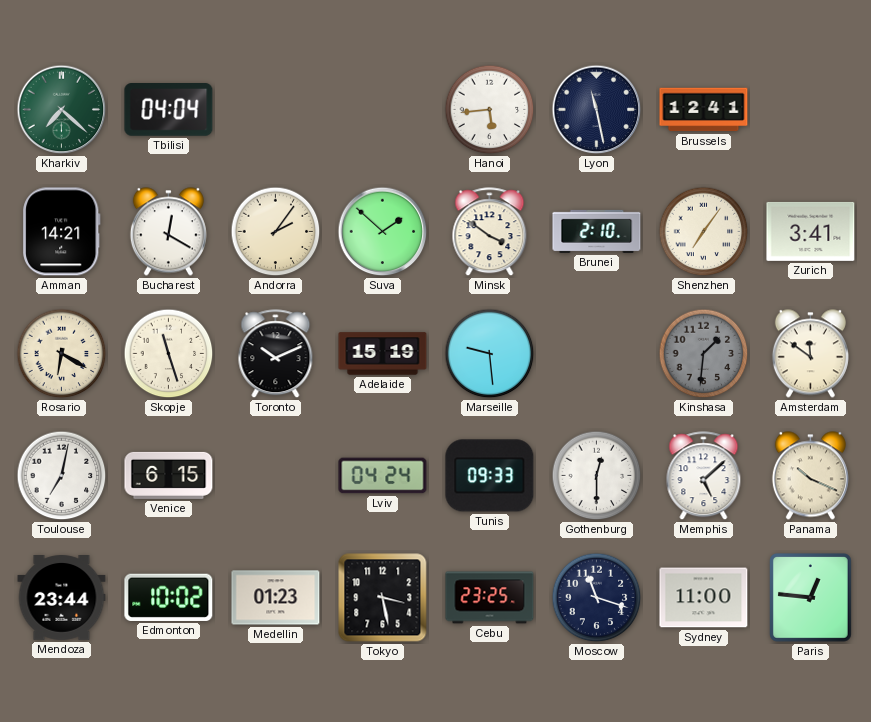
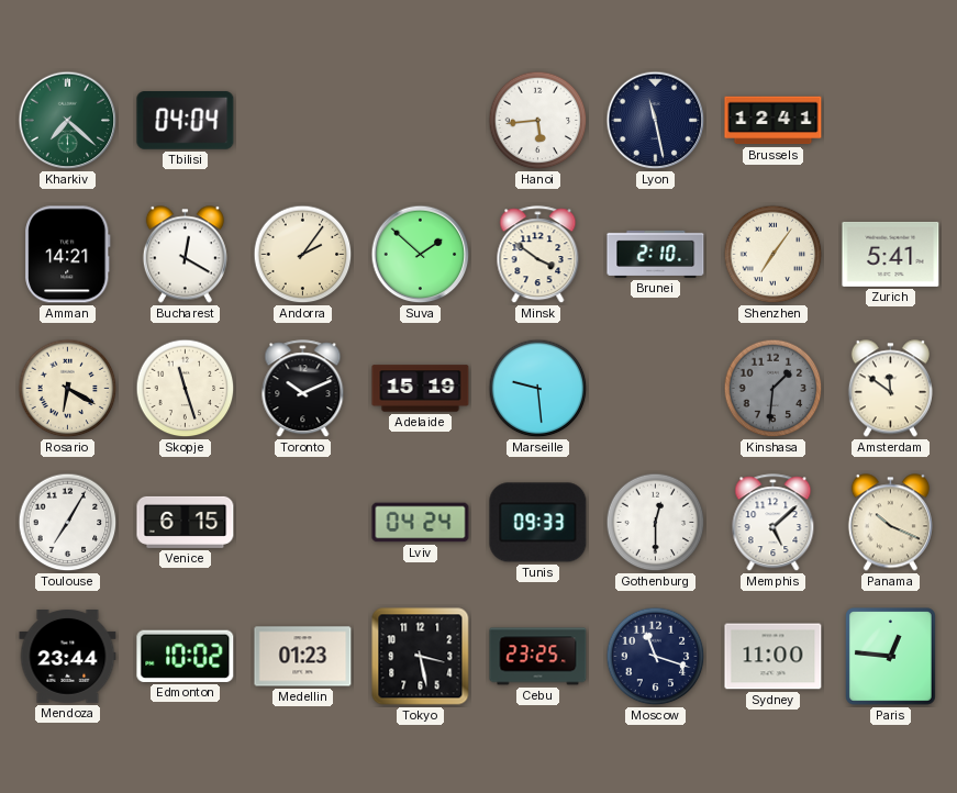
Zurich: 3:41 -> 5:41 (891, 254)
Toulouse: 7:02 -> 7:05 (68, 523)
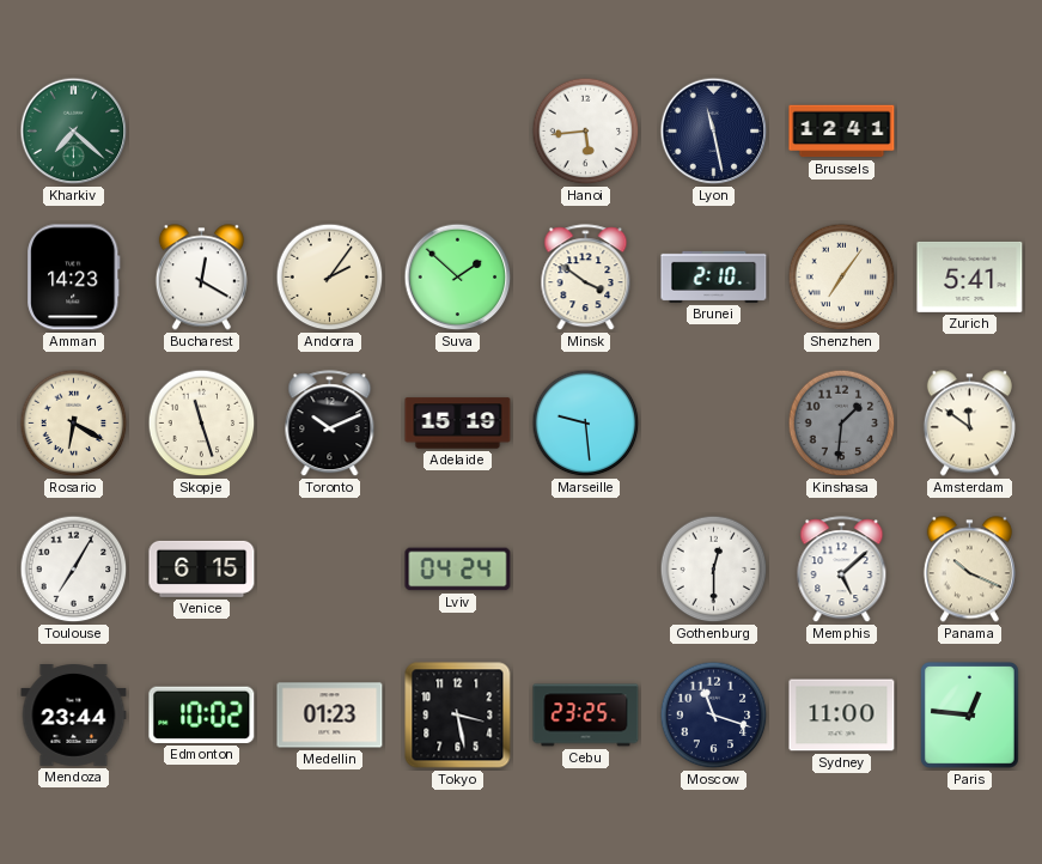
Tbilisi: 04:04 -> none (186, 121)
Amman: 14:21 -> 14:23 (74, 278)
Tunis: 09:33 -> none (538, 523)
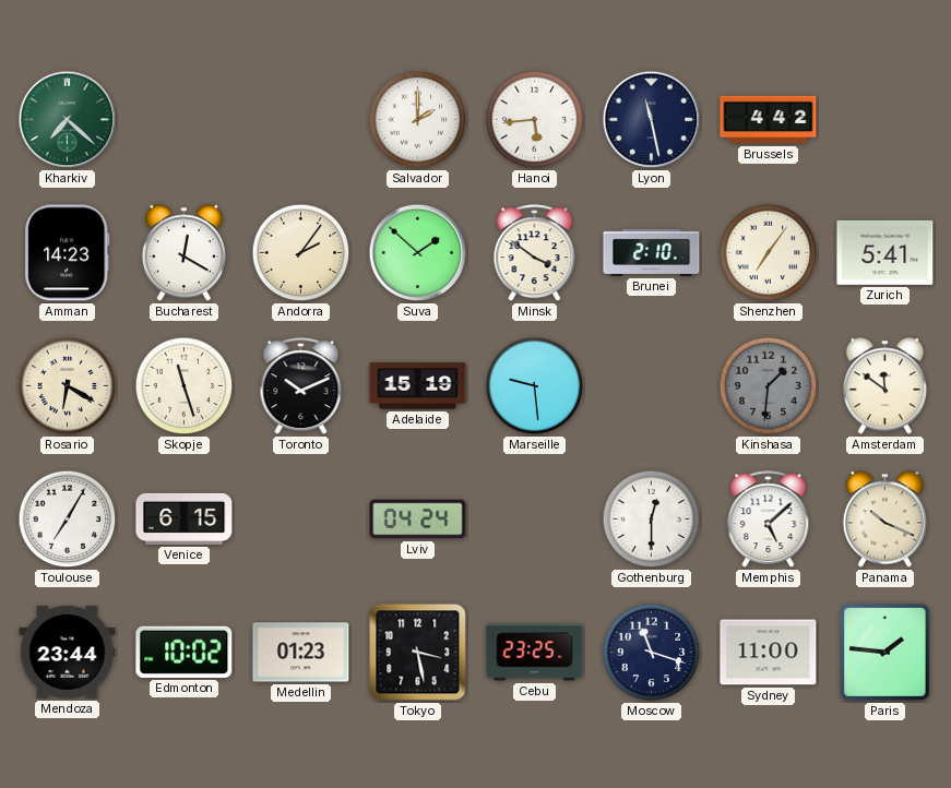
Salvador: none -> 2:00 (418, 120)
Brussels: 12:41 -> 4:42 (769, 120)
Paris: 12:46 -> 1:46 (885, 653)
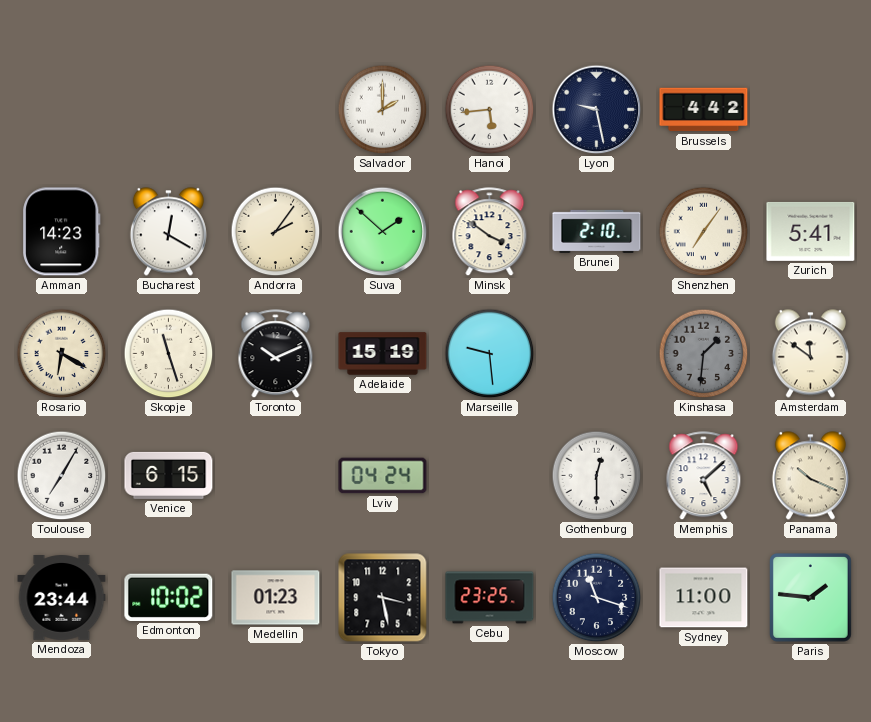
Kharkiv: 7:22 -> none (68, 120)
Lyon: 11:28 -> 9:28 (597, 110)
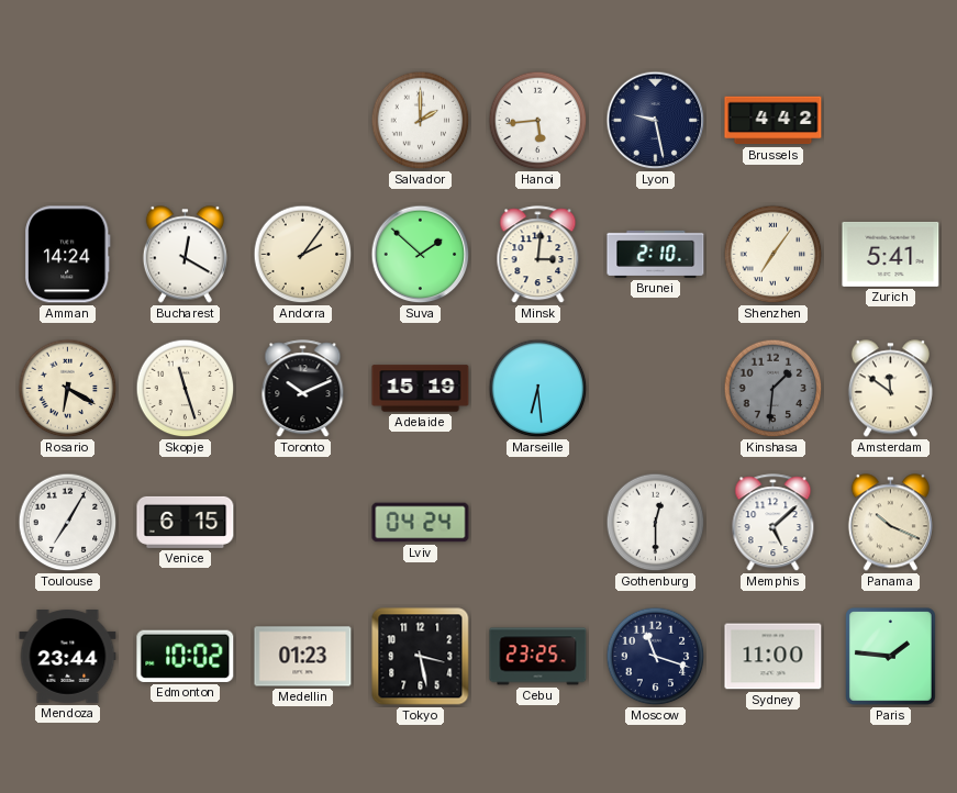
Amman: 14:23 -> 14:24 (68, 255)
Minsk: 3:51 -> 3:01 (538, 255)
Marseille: 9:29 -> 6:29 (538, 389)
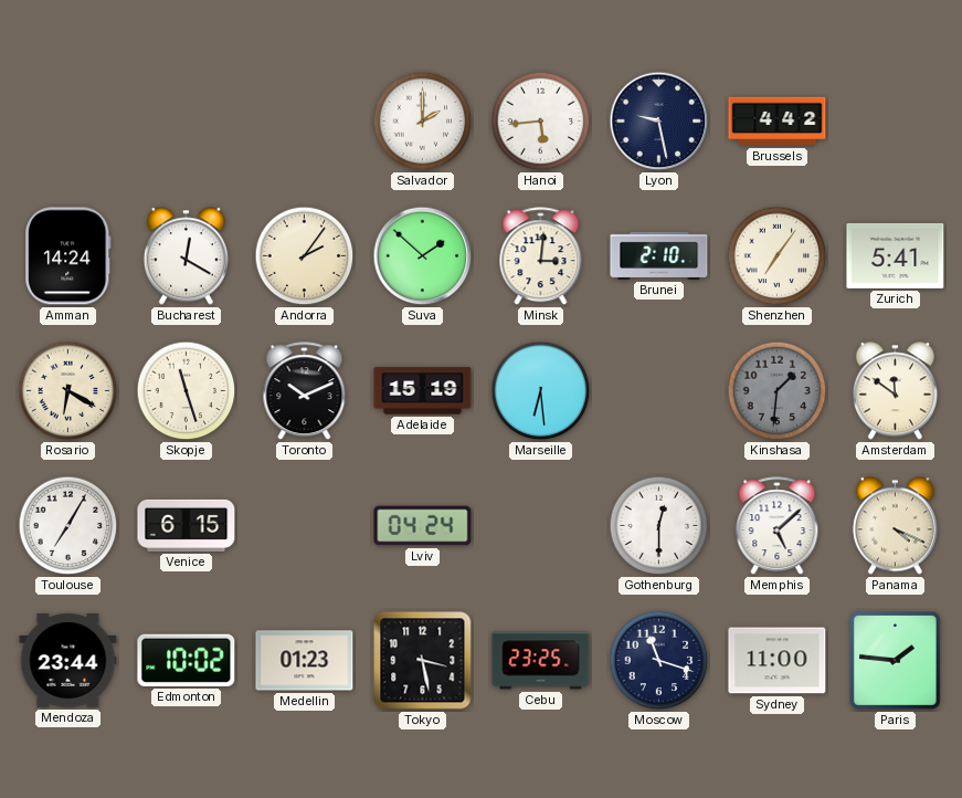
Panama: 10:19 -> 4:19 (895, 526)
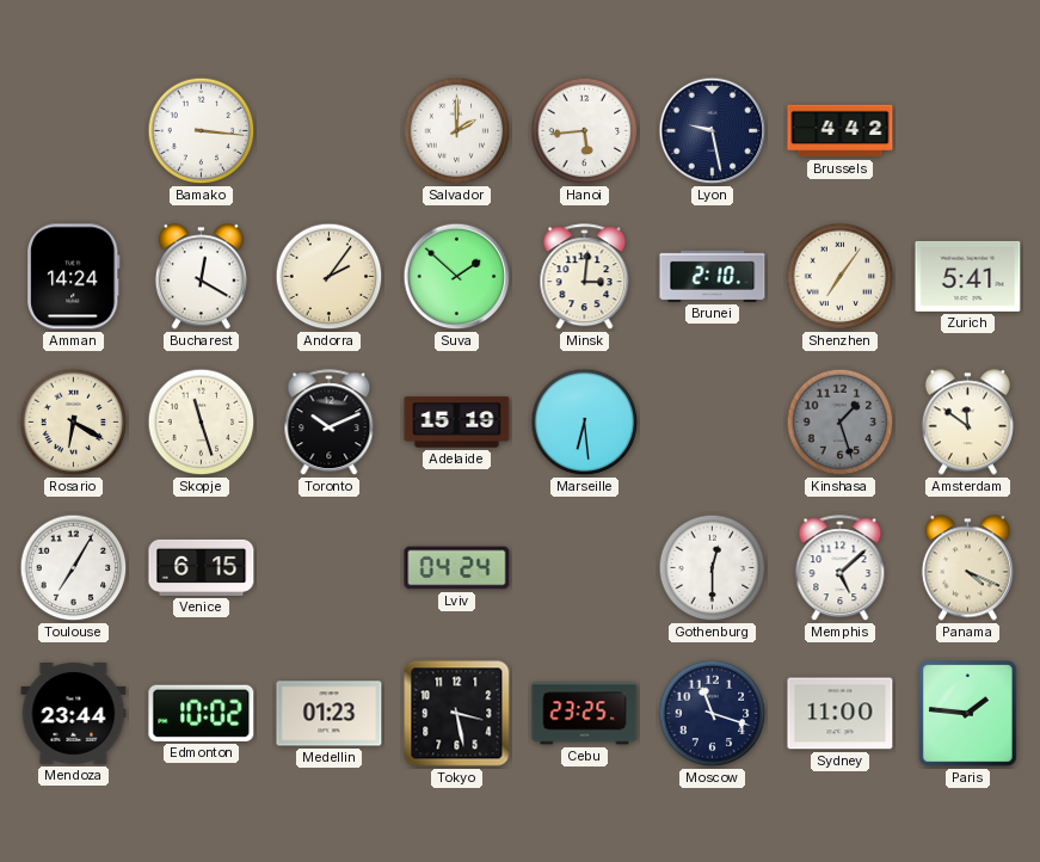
Bamako: none -> 3:16 (202, 131)
Kinshasa: 1:31 -> 1:27 (841, 423)
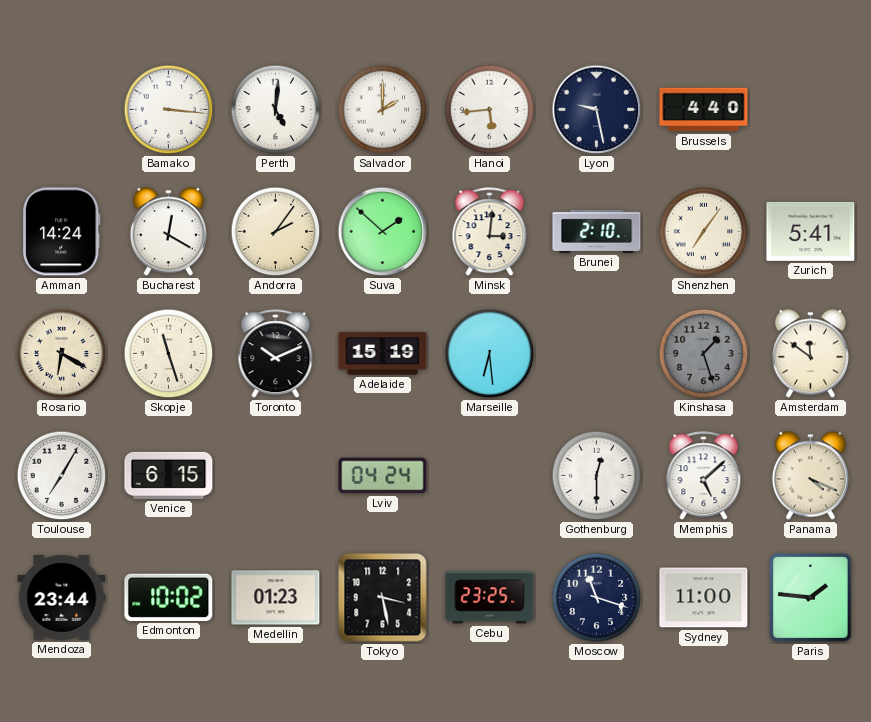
Perth: none -> 5:01 (276, 110)
Brussels: 4:42 -> 4:40 (704, 110)
